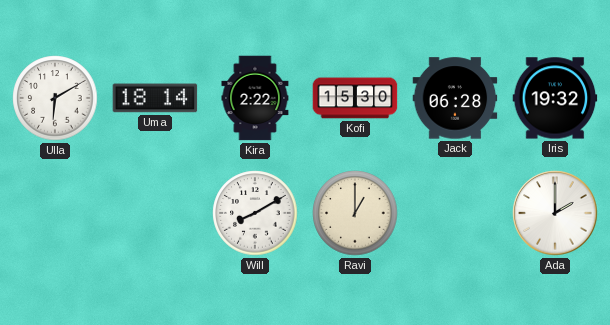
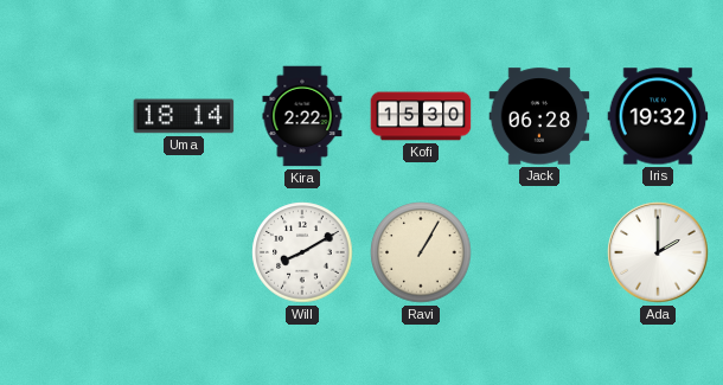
Ulla: 6:10 -> none (55, 98)
Ravi: 1:00 -> 1:05 (421, 252)
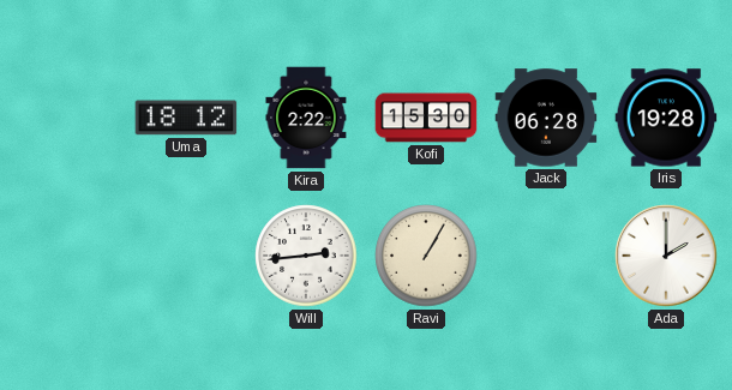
Uma: 18:14 -> 18:12 (186, 118)
Iris: 19:32 -> 19:28 (666, 118)
Will: 8:10 -> 2:44 (306, 256)
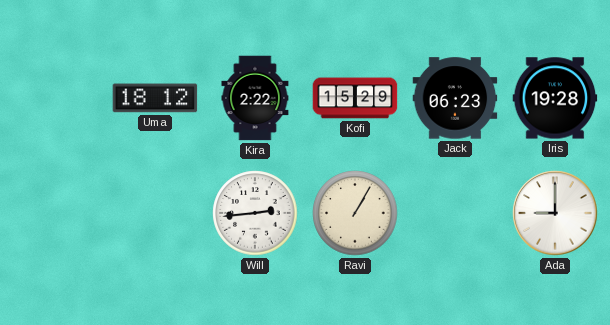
Kofi: 15:30 -> 15:29 (355, 98)
Jack: 06:28 -> 06:23 (455, 98)
Ada: 2:00 -> 9:00 (555, 213)
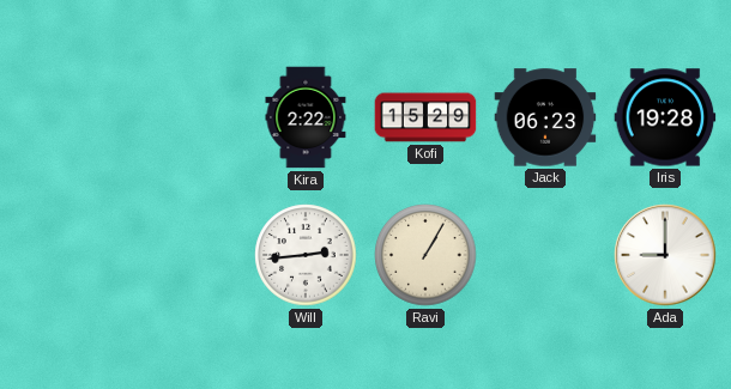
Uma: 18:12 -> none (155, 98)
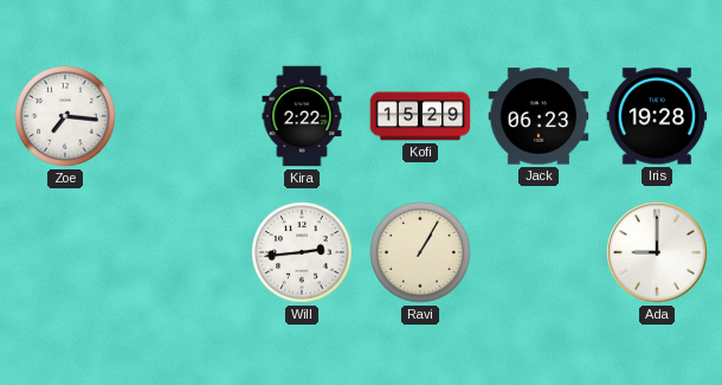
Zoe: none -> 7:16 (65, 116)
